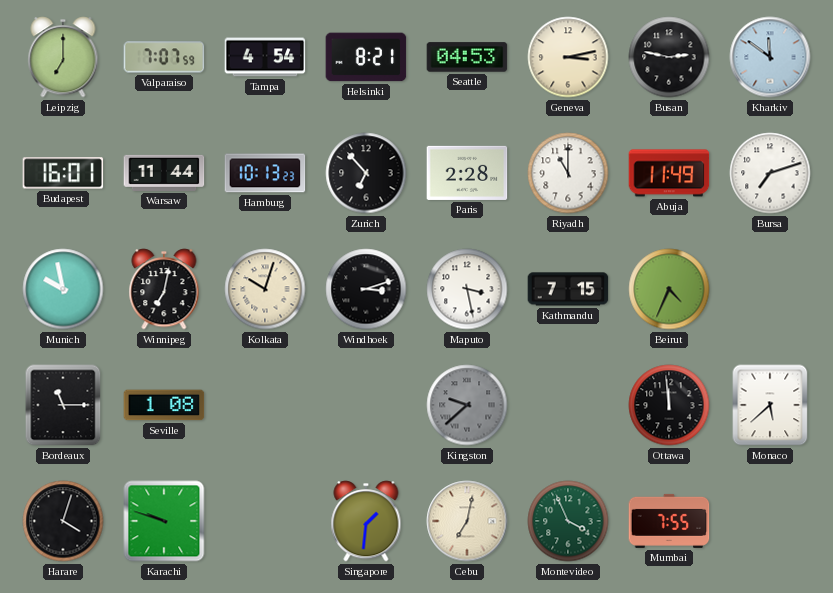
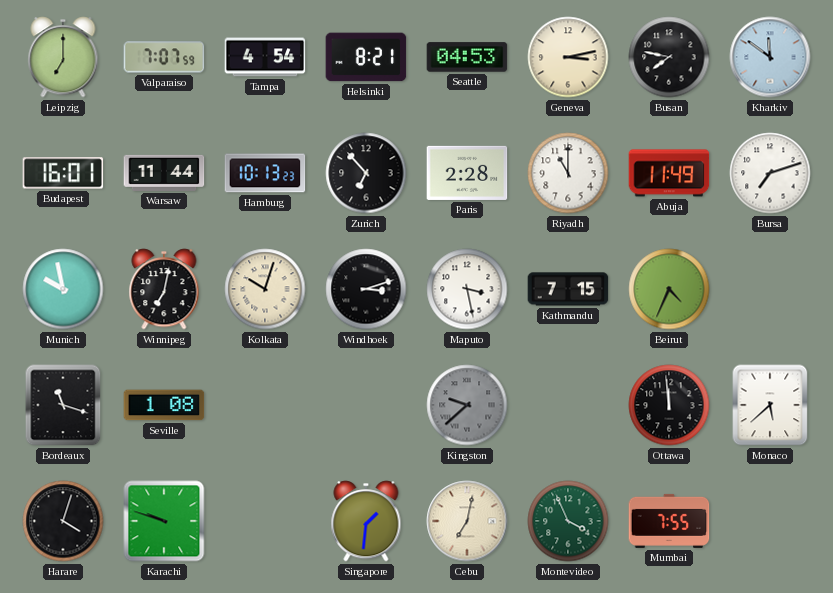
Busan: 2:47 -> 7:47 (669, 57)
Bordeaux: 11:15 -> 11:18 (63, 405)
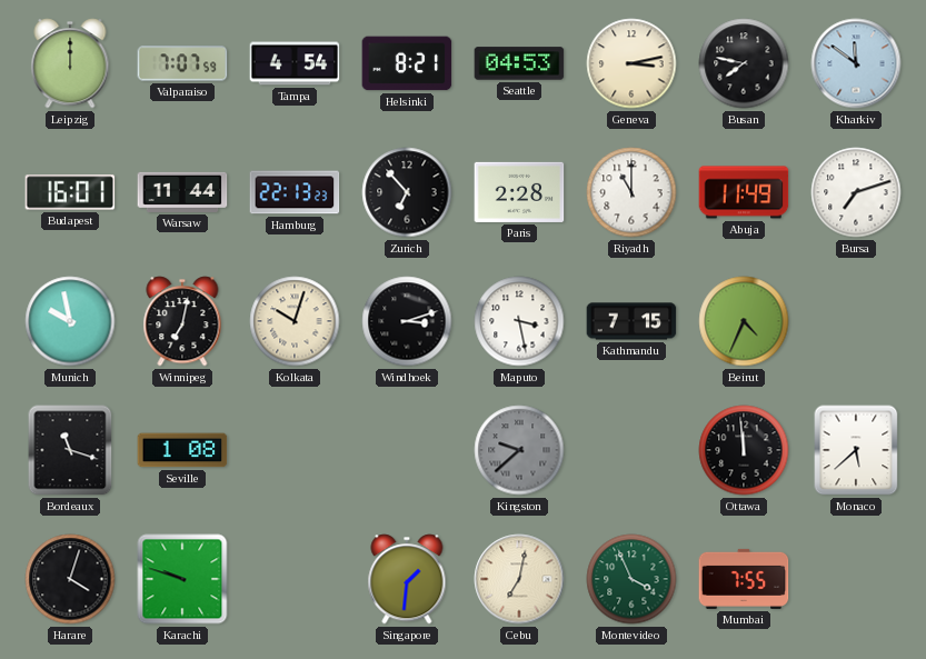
Leipzig: 7:00 -> 12:00 (70, 63)
Hamburg: 10:13 -> 22:13 (295, 192)
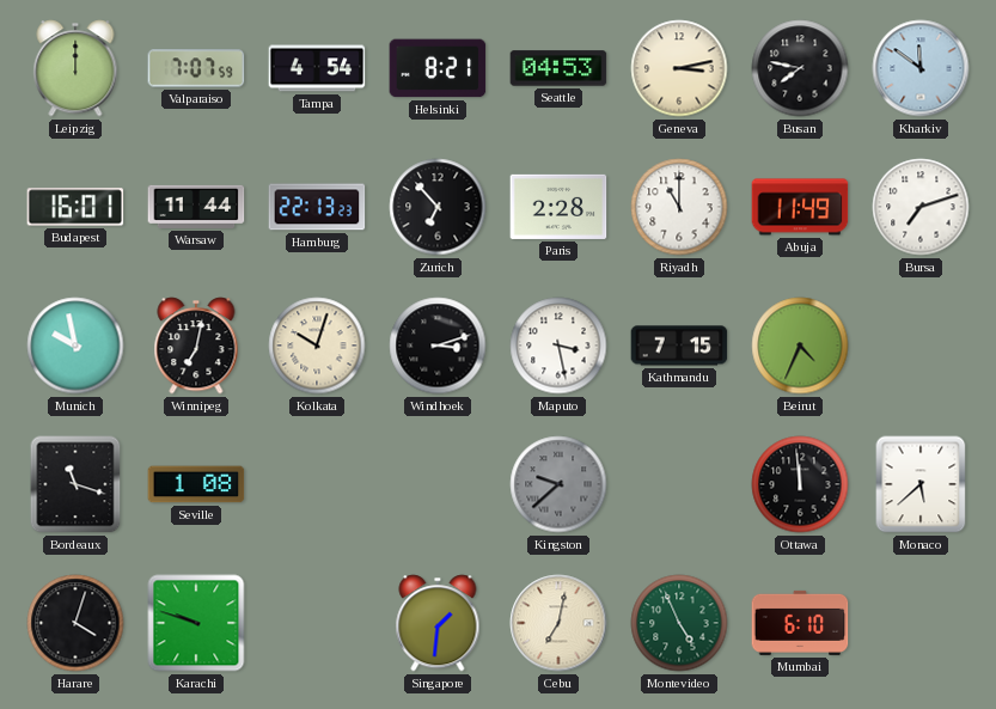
Montevideo: 3:56 -> 4:56 (679, 623)
Mumbai: 7:55 -> 6:10 (800, 623)
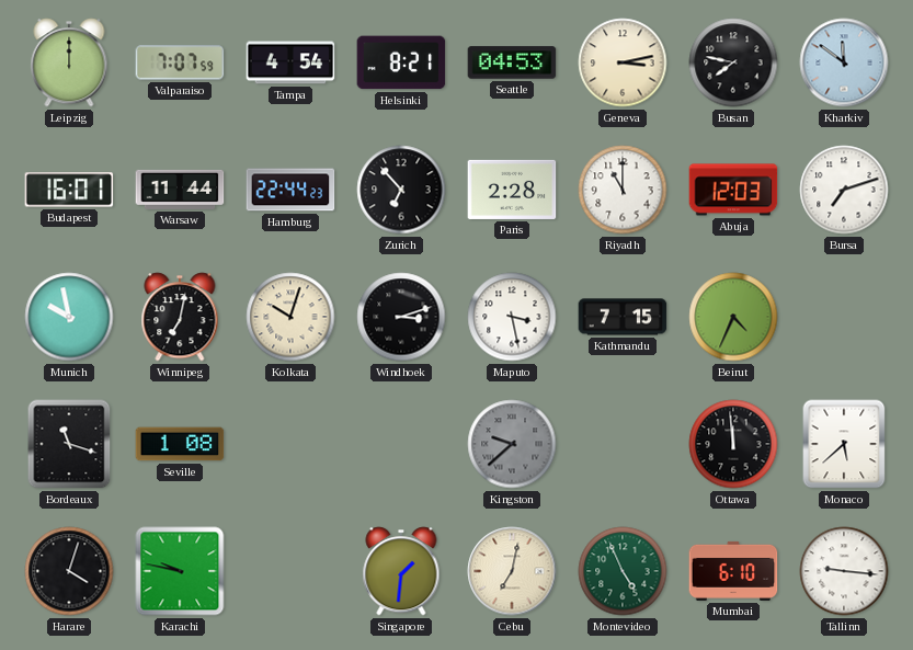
Hamburg: 22:13 -> 22:44 (290, 190)
Abuja: 11:49 -> 12:03 (733, 190)
Karachi: 9:48 -> 9:47 (180, 571)
Tallinn: none -> 9:16 (844, 571)
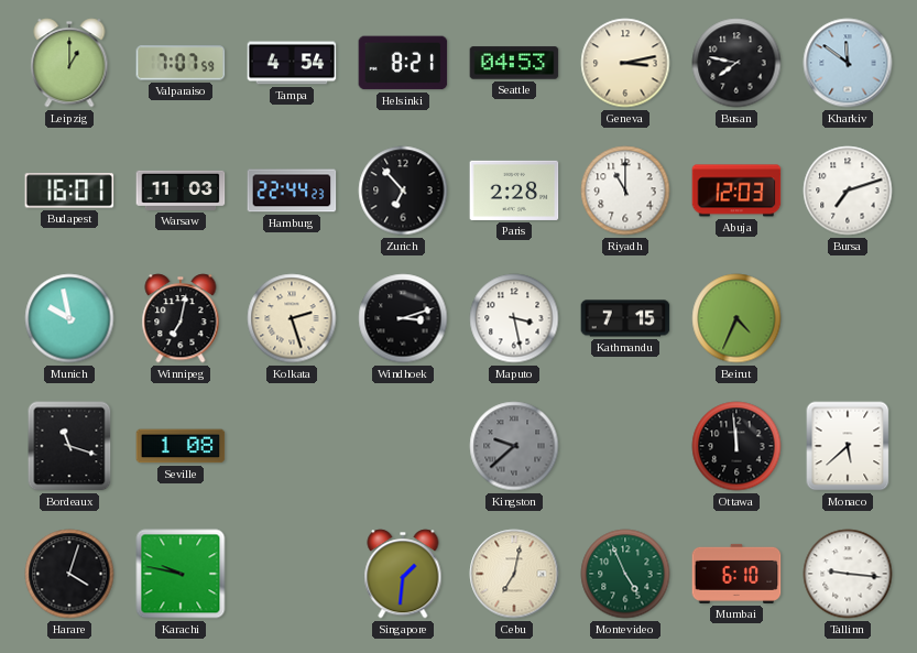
Leipzig: 12:00 -> 1:00 (69, 63)
Warsaw: 11:44 -> 11:03 (181, 191)
Kolkata: 10:03 -> 2:27 (292, 318)
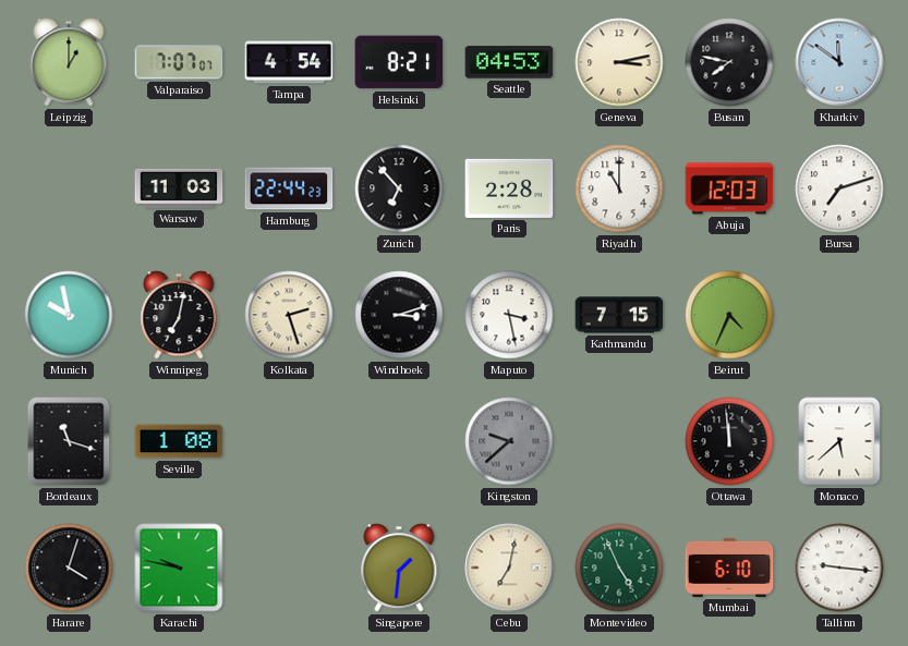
Valparaiso: 7:07:59 -> 7:07:07 (179, 62)
Budapest: 16:01 -> none (69, 191)
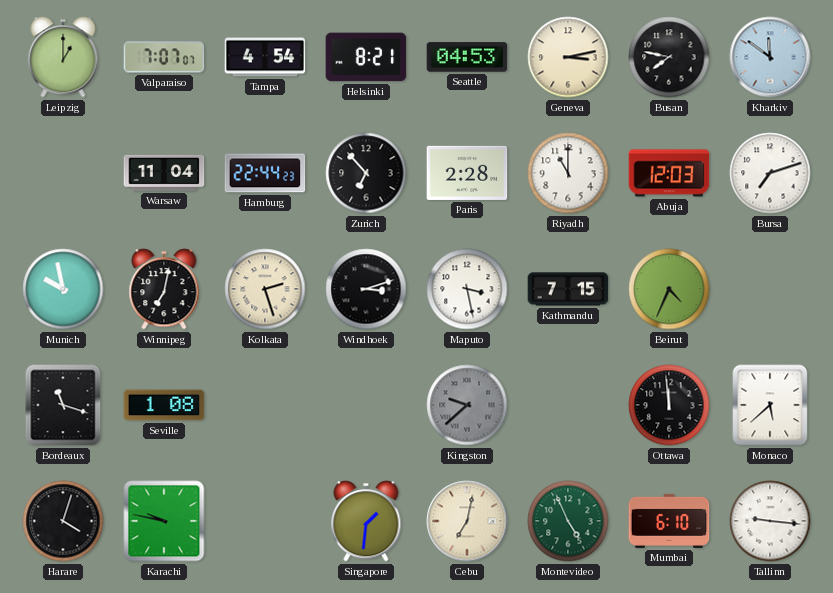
Warsaw: 11:03 -> 11:04 (164, 173)
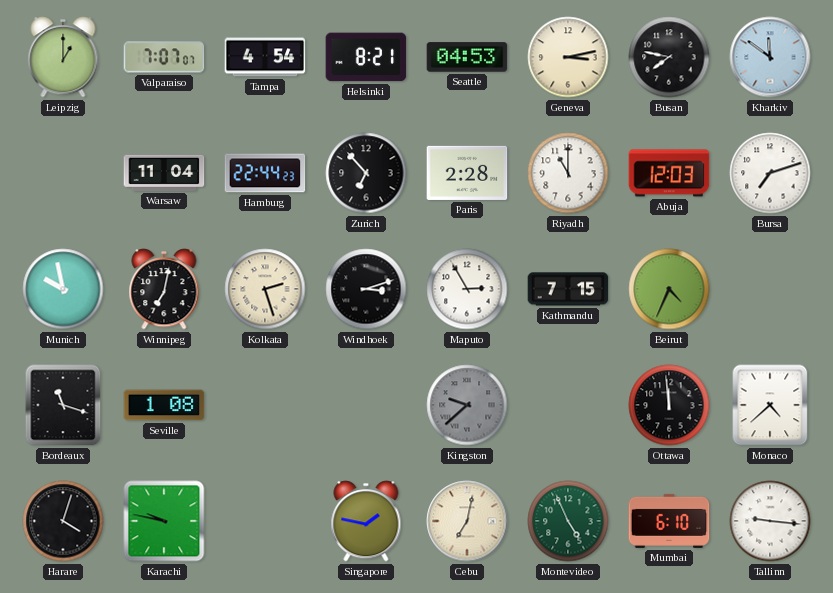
Maputo: 3:28 -> 2:55 (467, 289)
Monaco: 5:38 -> 4:38 (770, 405)
Singapore: 1:31 -> 1:47 (366, 521)
